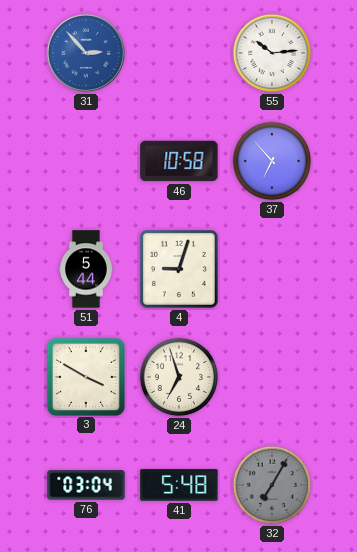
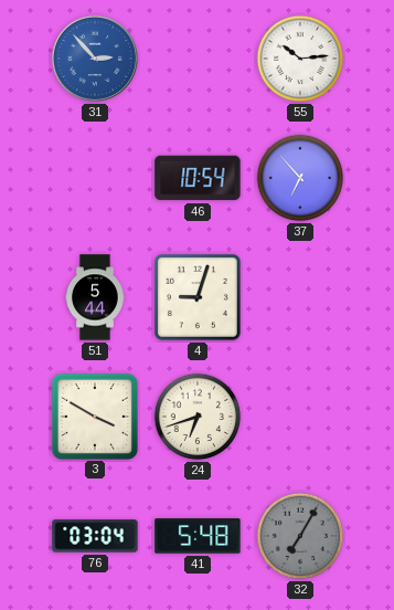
46: 10:58 -> 10:54 (198, 178)
24: 6:57 -> 6:42 (198, 417)
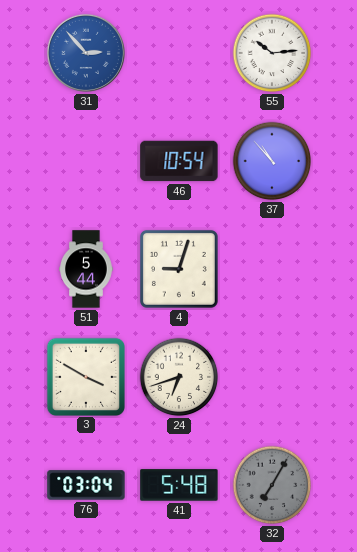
37: 6:53 -> 10:53 (272, 161)
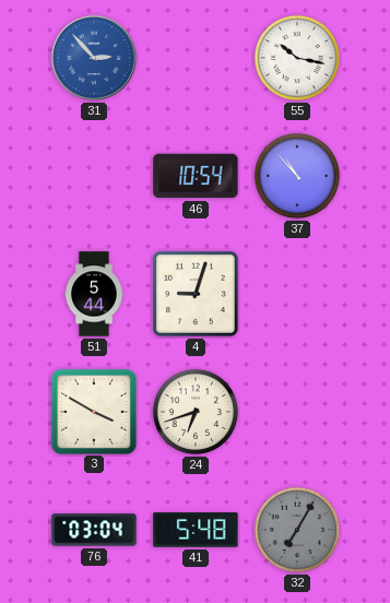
55: 10:14 -> 10:17 (297, 58)
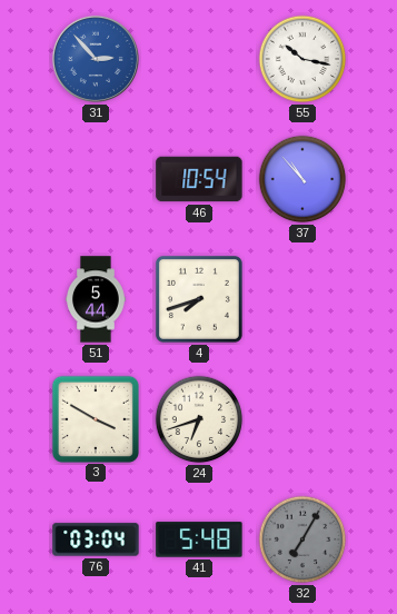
4: 9:03 -> 7:42 (199, 299)
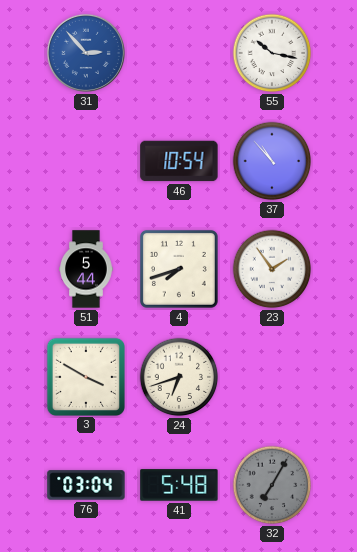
23: none -> 1:54 (272, 269)
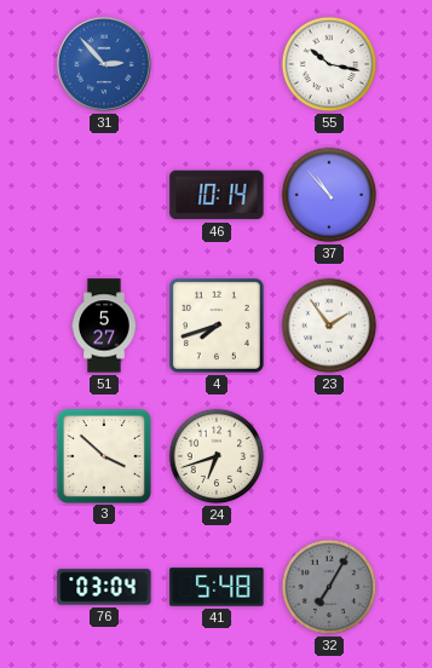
46: 10:54 -> 10:14 (217, 195)
51: 5:44 -> 5:27 (104, 326)
3: 3:50 -> 3:52 (103, 455)
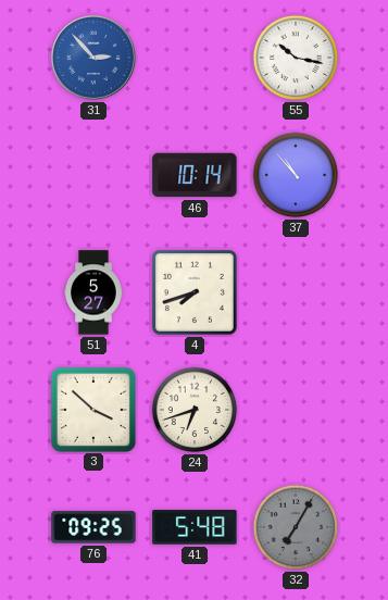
23: 1:54 -> none (329, 326)
76: 03:04 -> 09:25 (93, 527)
